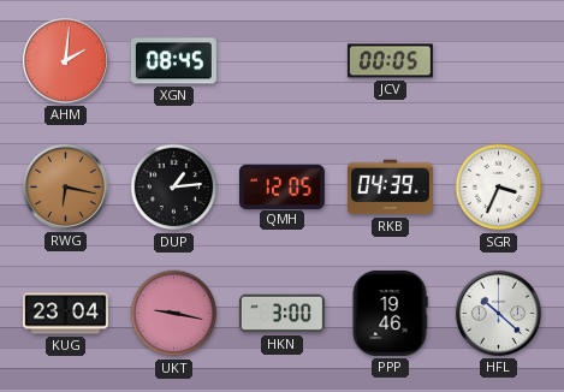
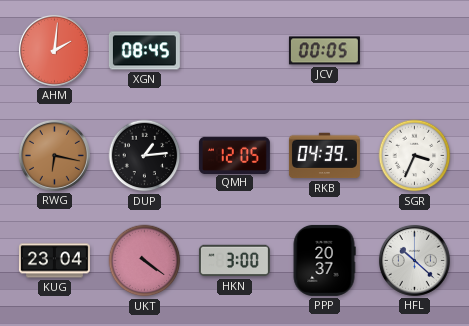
UKT: 9:17 -> 4:21 (145, 261)
PPP: 19:46 -> 20:37 (324, 260)
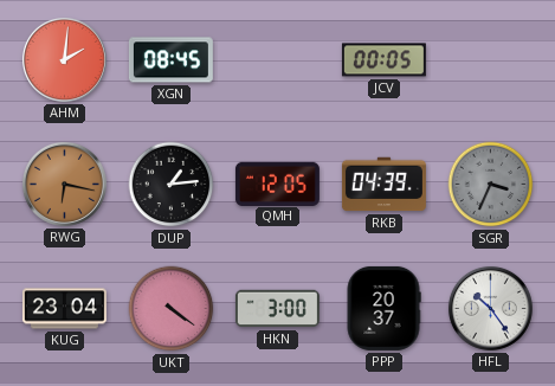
SGR dial: white -> grey (491, 185)
HFL: 10:22 -> 10:24 (490, 308)
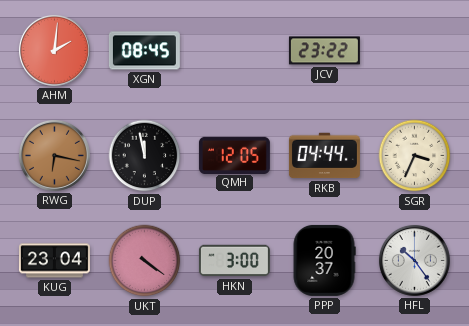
JCV: 00:05 -> 23:22 (324, 51)
DUP: 1:14 -> 11:58 (145, 156)
RKB: 04:39 -> 04:44 (324, 156)
SGR dial: grey -> cream (415, 156)
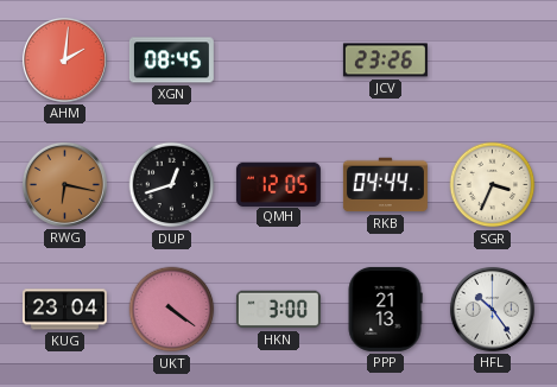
JCV: 23:22 -> 23:26 (385, 61)
DUP: 11:58 -> 12:42 (172, 185)
PPP: 20:37 -> 21:13 (385, 309)
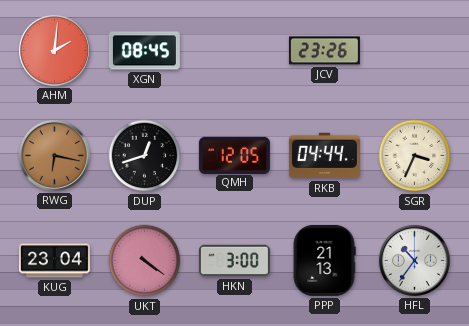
HFL: 10:24 -> 10:36 (414, 260)
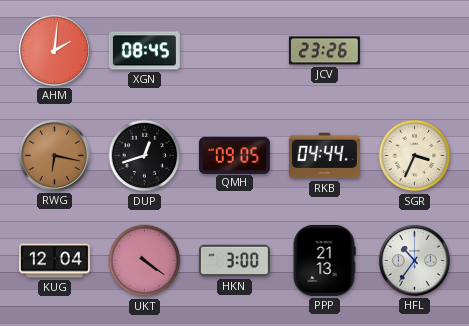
QMH: 12:05 -> 09:05 (234, 155)
KUG: 23:04 -> 12:04 (54, 261)
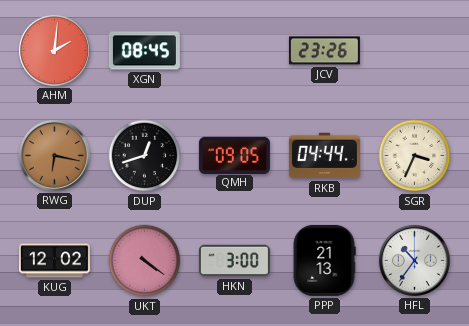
KUG: 12:04 -> 12:02 (54, 261)
